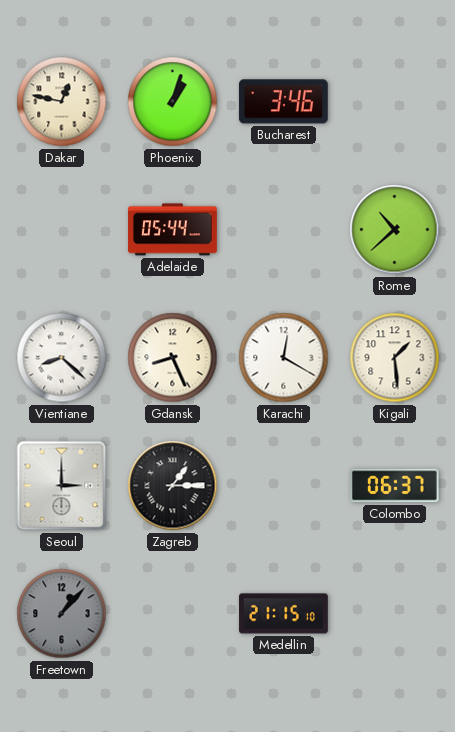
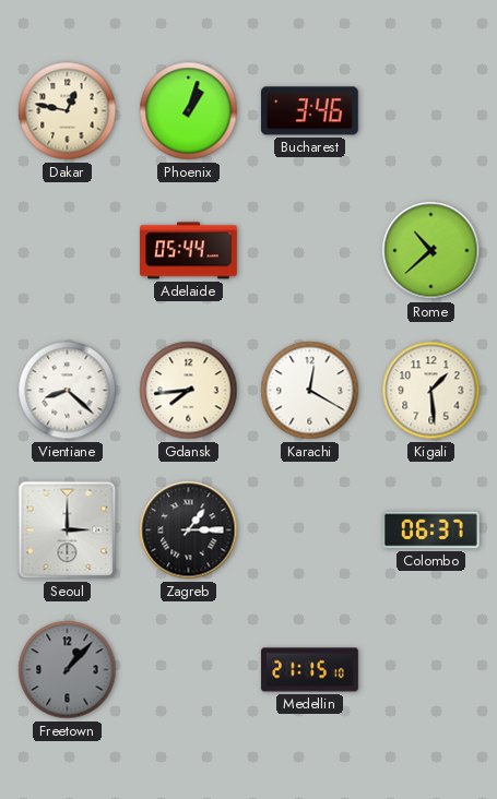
Gdansk: 8:26 -> 7:44 (189, 391)
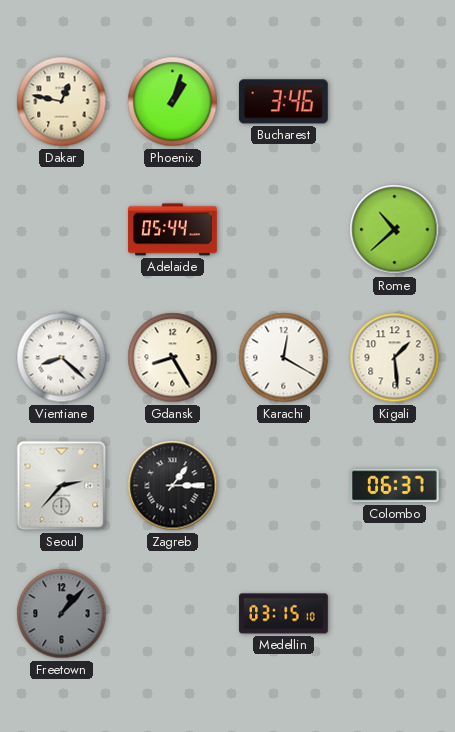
Gdansk: 7:44 -> 8:25 (173, 358)
Seoul: 3:00 -> 2:37 (62, 486)
Medellin: 21:15 -> 03:15 (284, 614)
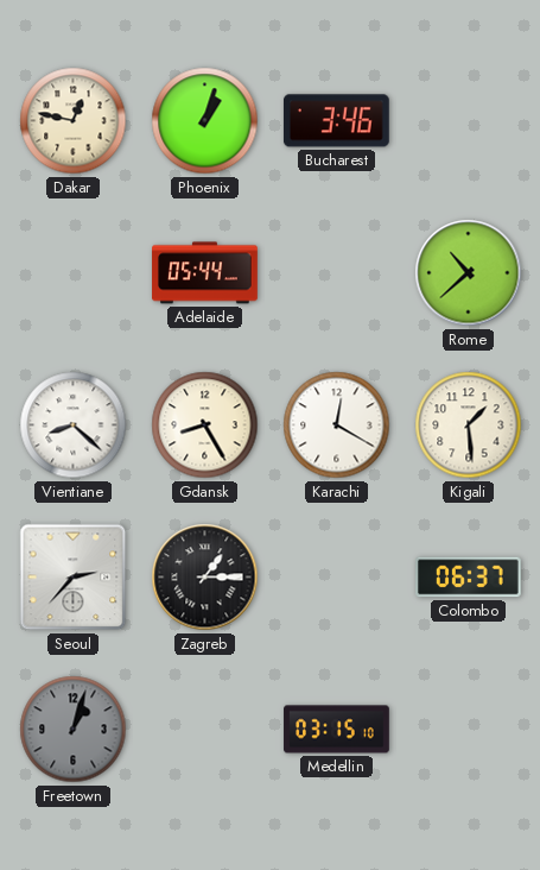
Freetown: 1:07 -> 1:03 (74, 730)
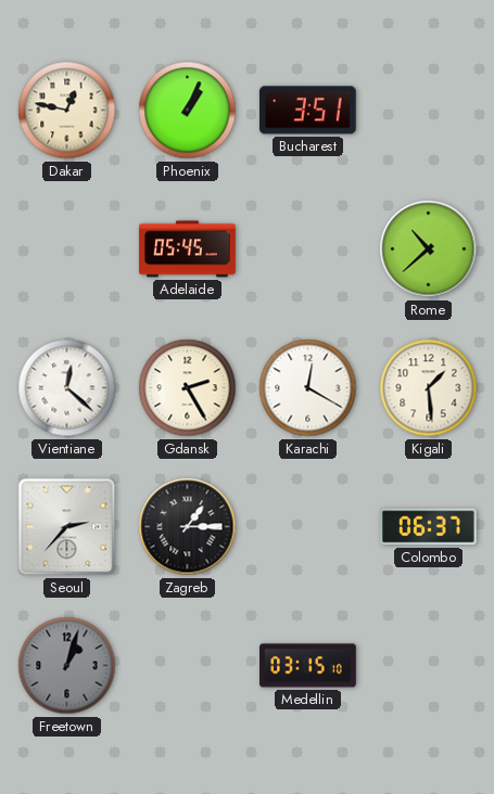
Phoenix: 1:03 -> 1:04 (188, 111)
Bucharest: 3:46 -> 3:51 (307, 111)
Adelaide: 05:44 -> 05:45 (188, 249)
Vientiane: 8:22 -> 12:22 (67, 388)
Gdansk: 8:25 -> 2:25 (188, 388)
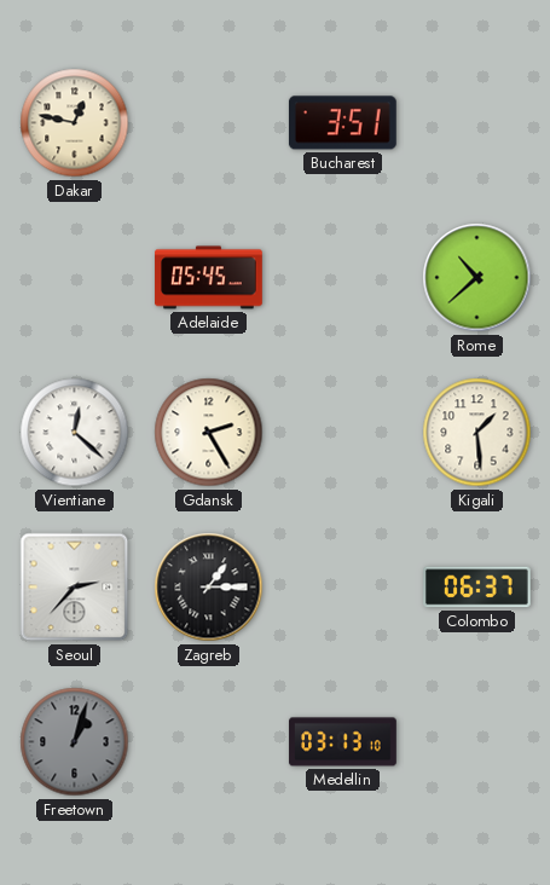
Phoenix: 1:04 -> none (188, 111)
Karachi: 12:20 -> none (308, 388)
Medellin: 03:15 -> 03:13 (343, 742)
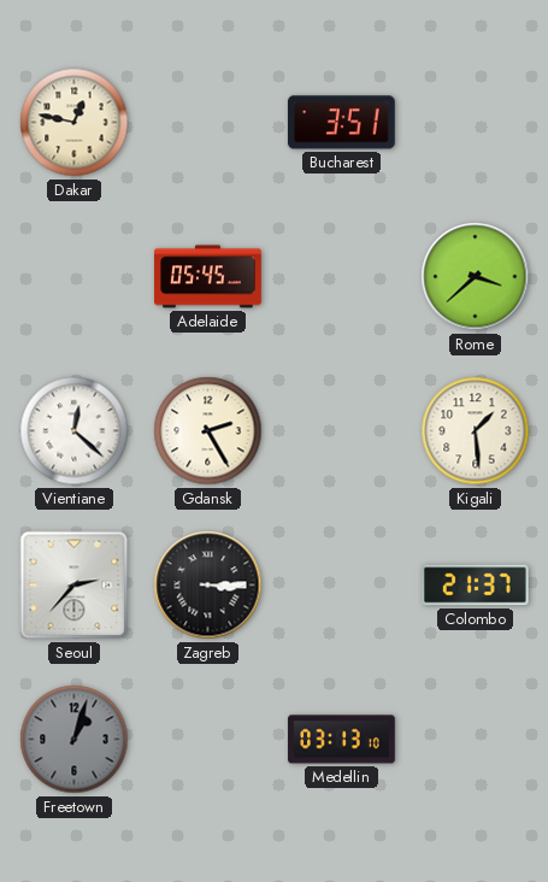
Rome: 10:38 -> 3:38 (476, 277)
Zagreb: 1:15 -> 3:15 (208, 586)
Colombo: 06:37 -> 21:37 (476, 586)
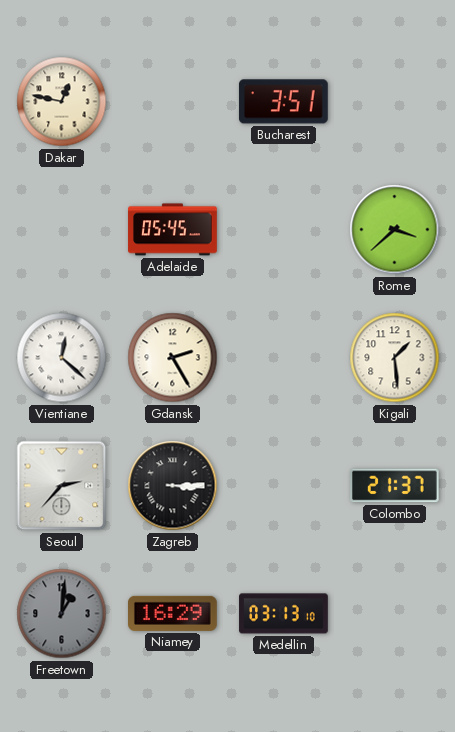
Freetown: 1:03 -> 1:01 (62, 614)
Niamey: none -> 16:29 (173, 613)
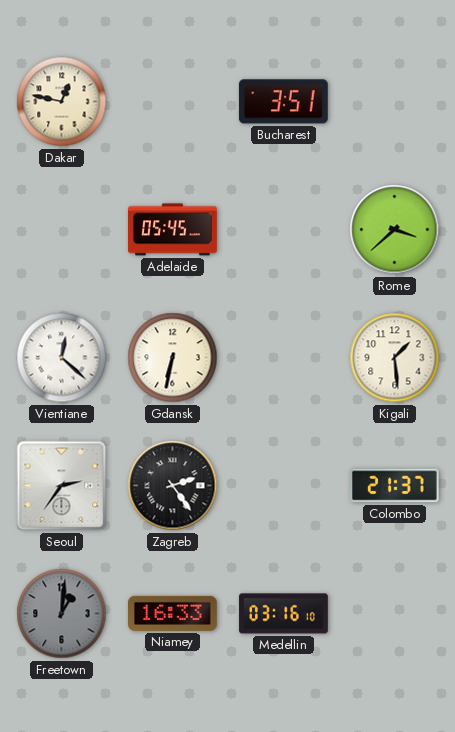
Gdansk: 2:25 -> 6:32 (173, 358)
Seoul: 2:37 -> 2:36 (62, 486)
Zagreb: 3:15 -> 2:24 (173, 486)
Niamey: 16:29 -> 16:33 (173, 613)
Medellin: 03:13 -> 03:16 (284, 614)
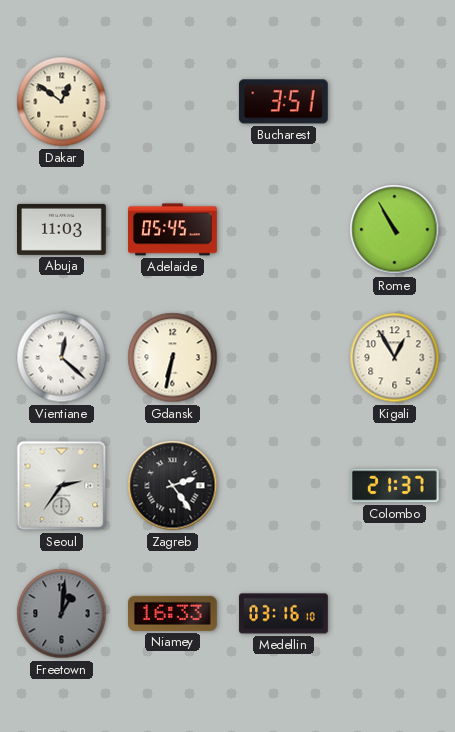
Dakar: 12:47 -> 12:51 (62, 102)
Abuja: none -> 11:03 (62, 229)
Rome: 3:38 -> 10:55 (395, 230)
Kigali: 1:29 -> 12:55 (395, 358)
